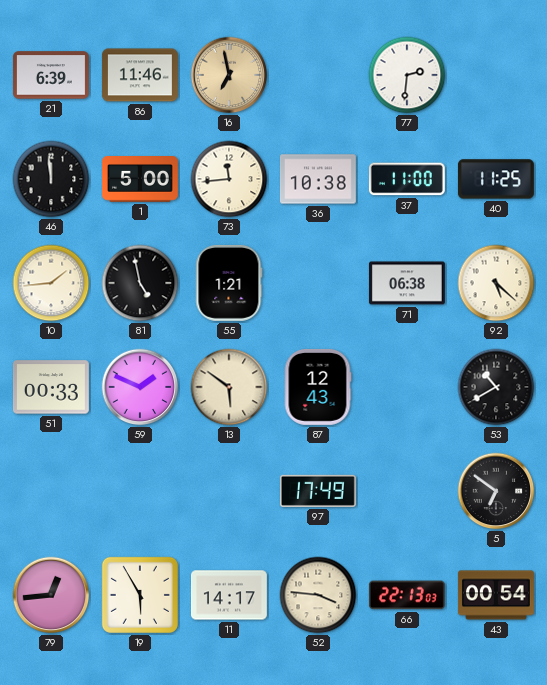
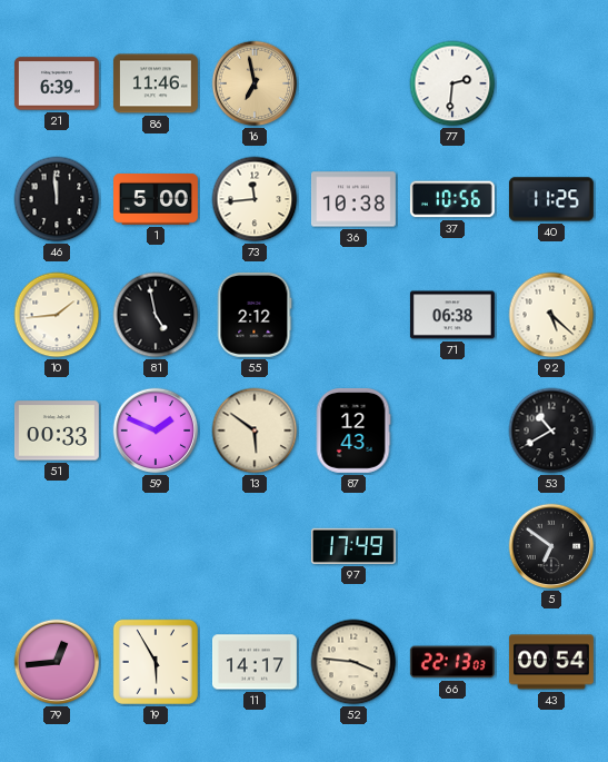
37: 11:00 -> 10:56 (452, 199)
55: 1:21 -> 2:12 (255, 315)
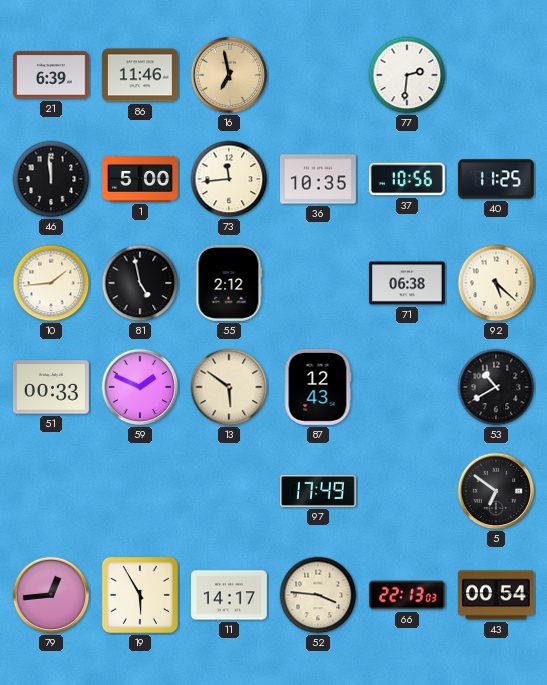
36: 10:38 -> 10:35 (318, 179)
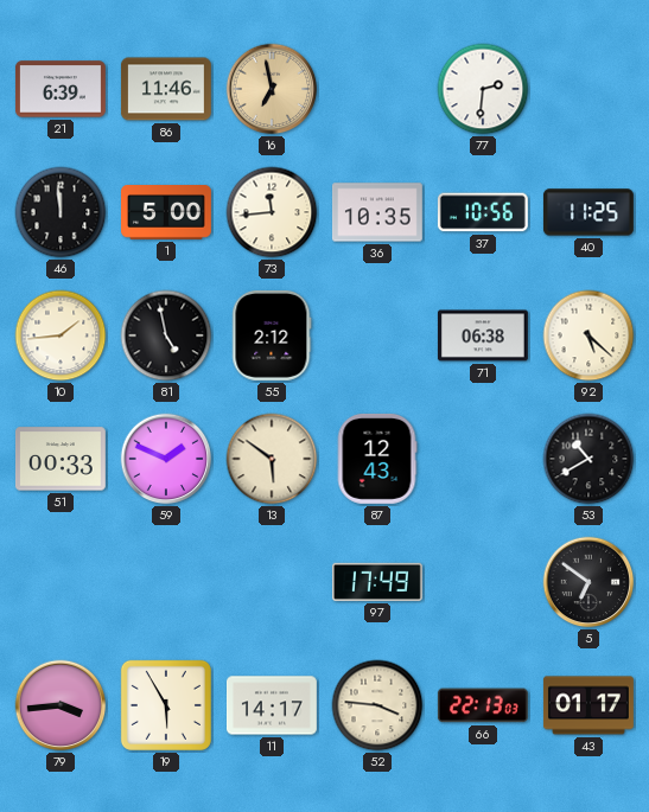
79: 12:44 -> 3:44 (61, 705)
43: 00:54 -> 01:17 (588, 705)
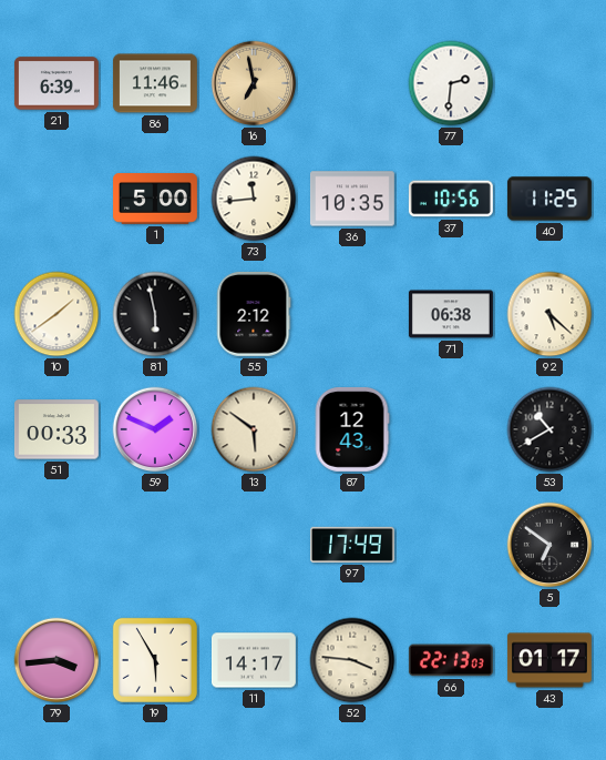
46: 11:59 -> none (61, 212)
10: 1:44 -> 1:39 (57, 314)
81: 4:58 -> 5:58 (155, 314)
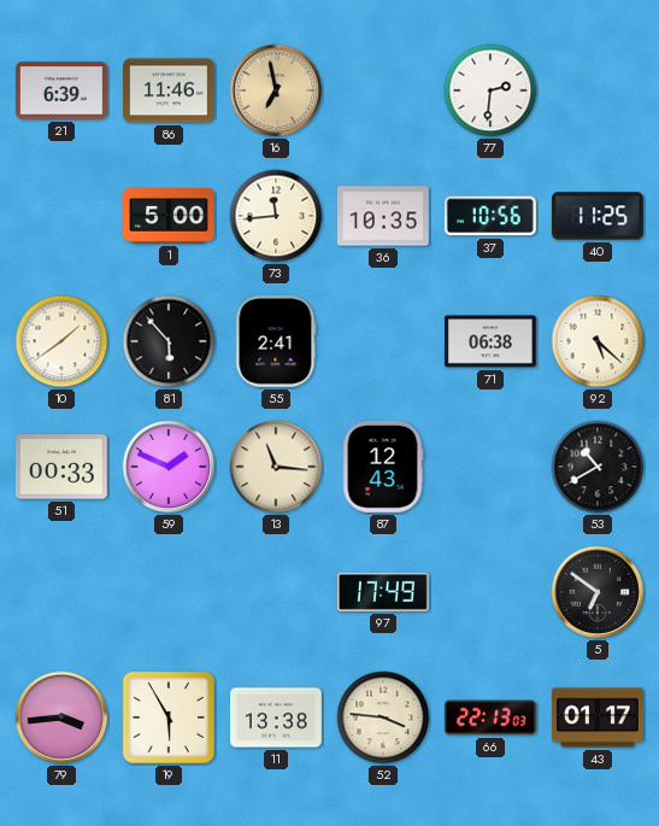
81: 5:58 -> 5:53 (169, 341)
55: 2:12 -> 2:41 (276, 341)
13: 5:51 -> 11:16 (276, 467)
11: 14:17 -> 13:38 (277, 717)
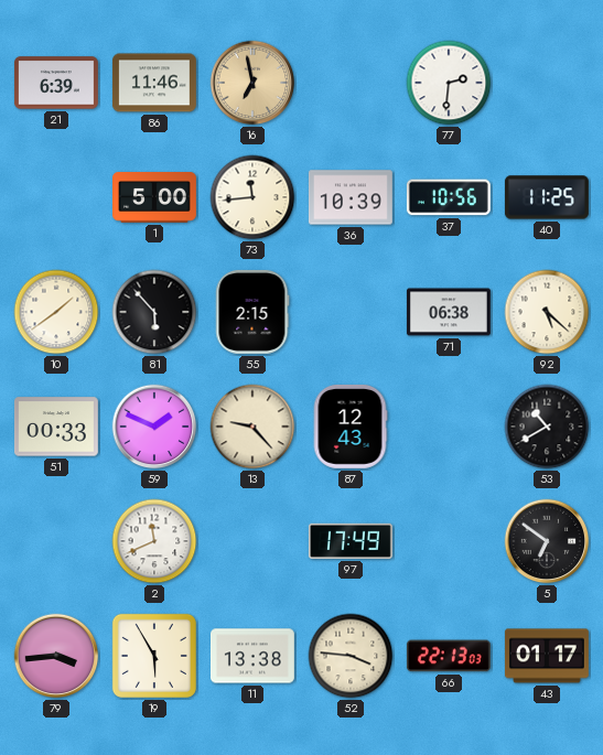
36: 10:35 -> 10:39 (351, 197)
55: 2:41 -> 2:15 (252, 312)
13: 11:16 -> 9:23 (252, 427)
2: none -> 11:41 (154, 541)
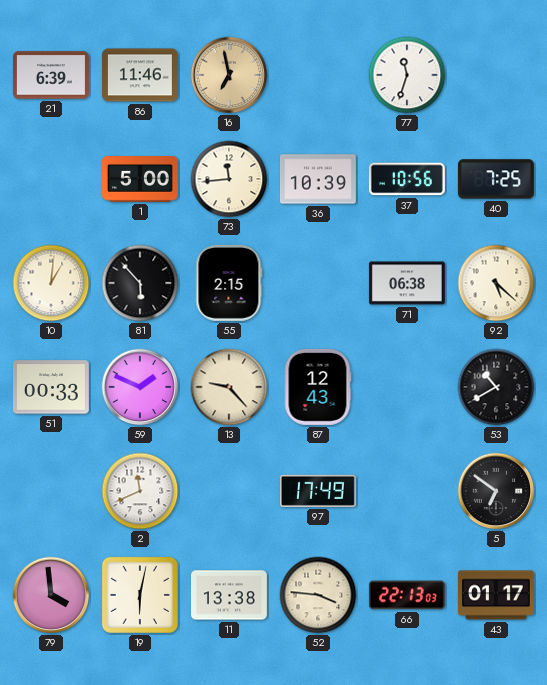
77: 2:31 -> 11:33 (407, 75)
40: 11:25 -> 7:25 (496, 179)
10: 1:39 -> 1:01 (51, 283)
79: 3:44 -> 3:59 (51, 595)
19: 5:55 -> 6:02 (140, 595)
